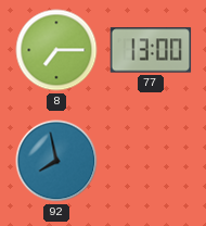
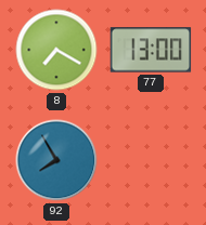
8: 7:15 -> 7:20 (56, 50)
92: 7:58 -> 7:55 (56, 160)
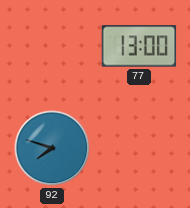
8: 7:20 -> none (56, 50)
92: 7:55 -> 7:48 (52, 148)
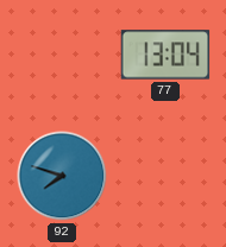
77: 13:00 -> 13:04 (165, 55)
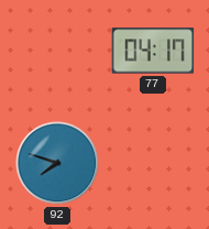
77: 13:04 -> 04:17 (153, 51)
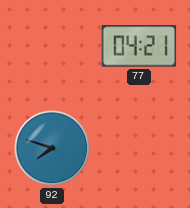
77: 04:17 -> 04:21 (139, 46)
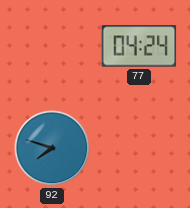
77: 04:21 -> 04:24 (139, 46)
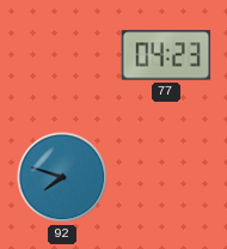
77: 04:24 -> 04:23 (166, 55)
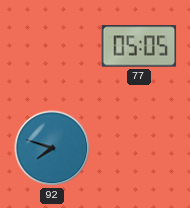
77: 04:23 -> 05:05 (139, 46)
